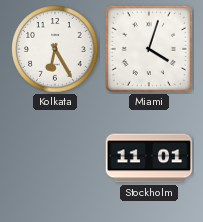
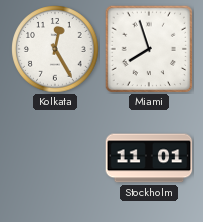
Kolkata: 6:25 -> 12:25 (55, 49)
Miami: 4:03 -> 7:57 (148, 48)
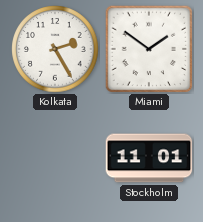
Kolkata: 12:25 -> 2:25 (55, 49)
Miami: 7:57 -> 1:51 (148, 48)
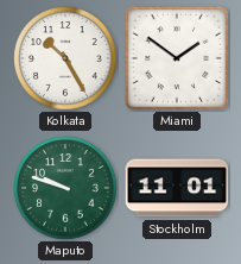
Kolkata: 2:25 -> 10:25 (65, 58)
Maputo: none -> 9:48 (65, 188)
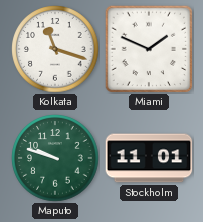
Kolkata: 10:25 -> 11:18 (55, 49)
Miami: 1:51 -> 1:49 (148, 48)
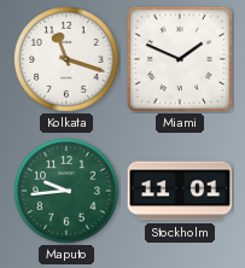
Maputo: 9:48 -> 9:44 (66, 191)
